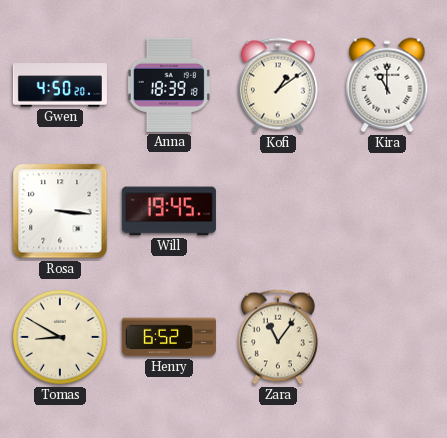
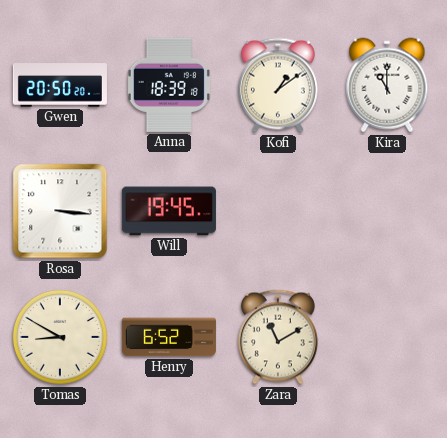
Gwen: 4:50 -> 20:50 (60, 85)
Zara: 11:06 -> 11:10 (278, 337)
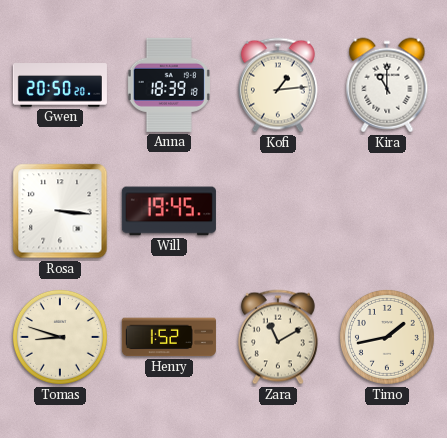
Kofi: 1:09 -> 1:14 (278, 85)
Tomas: 8:50 -> 8:48 (60, 337)
Henry: 6:52 -> 1:52 (169, 337)
Timo: none -> 1:43 (387, 337)
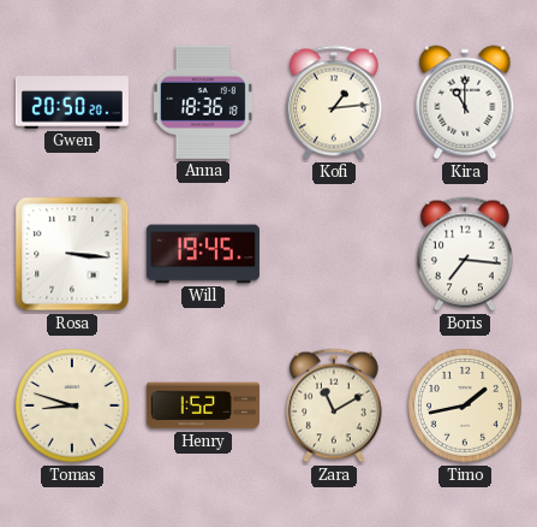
Anna: 18:39 -> 18:36 (203, 102)
Boris: none -> 7:16 (465, 254)
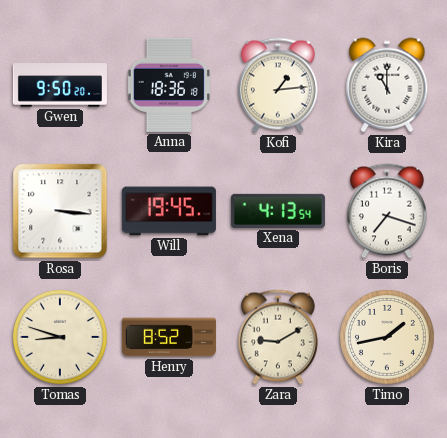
Gwen: 20:50 -> 9:50 (60, 85)
Xena: none -> 4:13 (278, 211)
Boris: 7:16 -> 7:18 (387, 211)
Henry: 1:52 -> 8:52 (169, 337)
Zara: 11:10 -> 9:10 (278, 337)
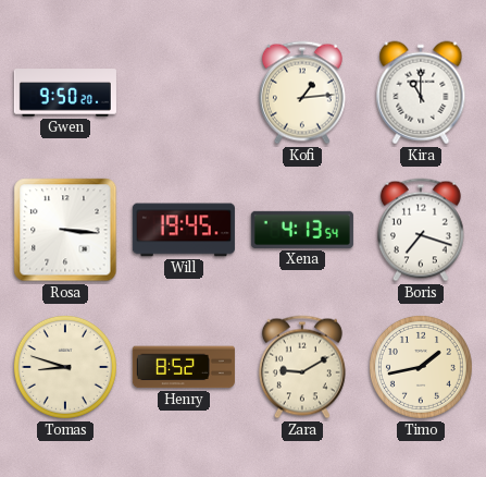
Anna: 18:36 -> none (169, 85)
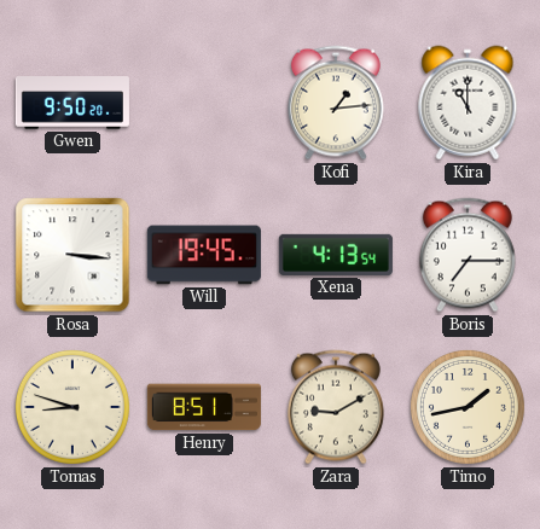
Boris: 7:18 -> 7:15 (468, 255)
Henry: 8:52 -> 8:51 (204, 407)
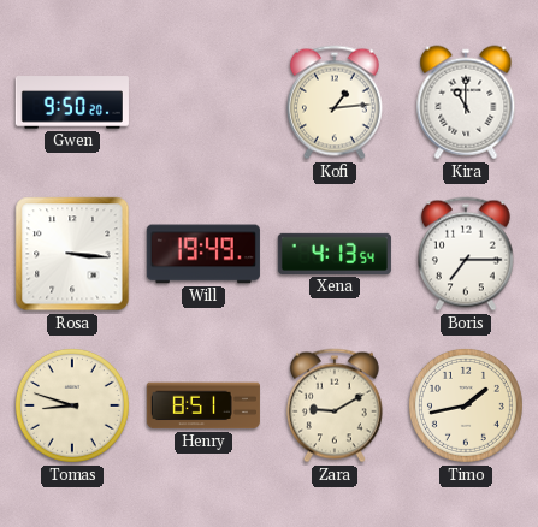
Will: 19:45 -> 19:49 (203, 254)
